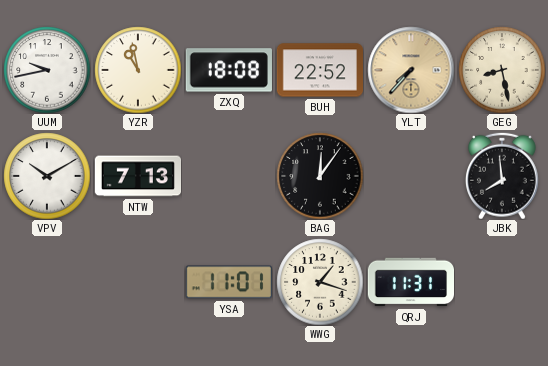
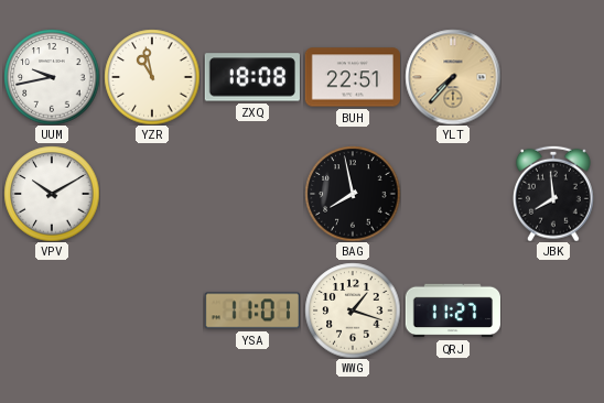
BUH: 22:52 -> 22:51 (352, 77)
GEG: 8:28 -> none (502, 70)
NTW: 7:13 -> none (137, 176)
BAG: 12:06 -> 7:58 (353, 194)
QRJ: 11:31 -> 11:27 (452, 311)
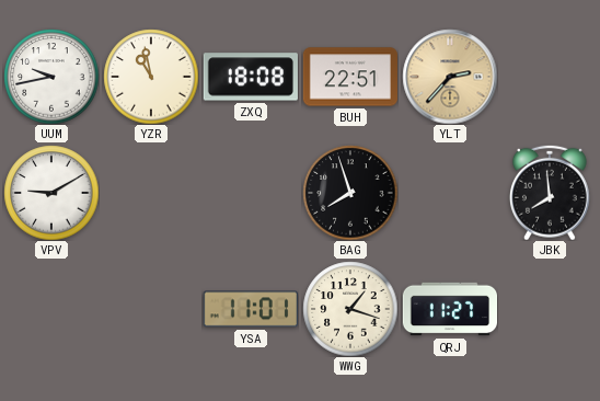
YLT: 7:37 -> 2:37 (450, 77)
VPV: 10:10 -> 9:10 (51, 193)
BAG: 7:58 -> 7:57 (350, 193)
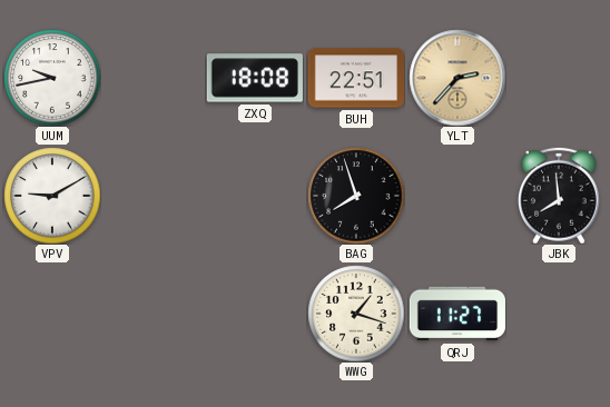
YZR: 10:58 -> none (151, 77)
YSA: 11:01 -> none (251, 309)
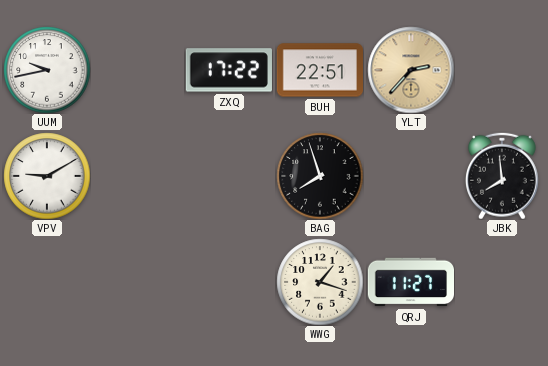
ZXQ: 18:08 -> 17:22 (229, 70)
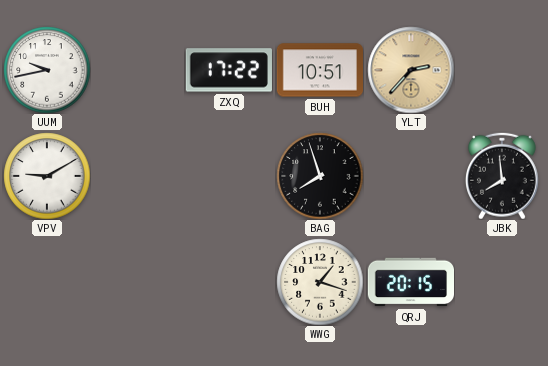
BUH: 22:51 -> 10:51 (319, 70)
QRJ: 11:27 -> 20:15 (410, 282)
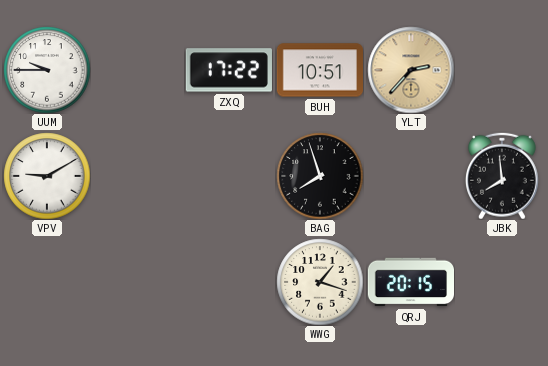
UUM: 9:43 -> 9:45 (47, 70)
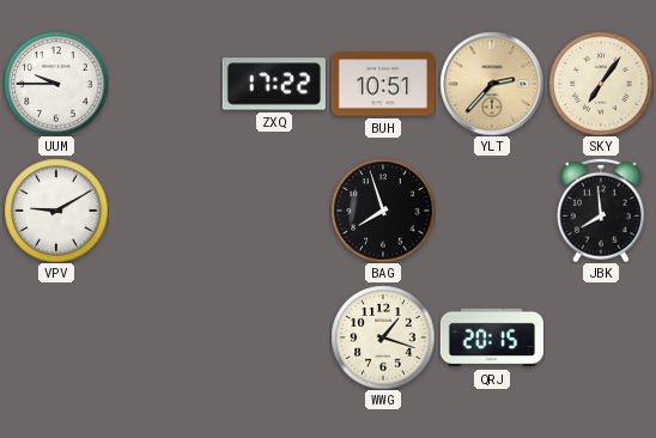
SKY: none -> 7:06 (601, 84)
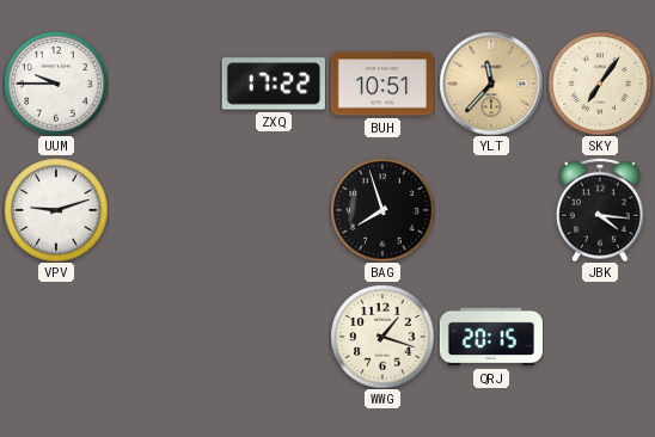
YLT: 2:37 -> 11:37 (491, 84)
VPV: 9:10 -> 9:12 (56, 210)
JBK: 7:59 -> 4:16 (600, 210)
